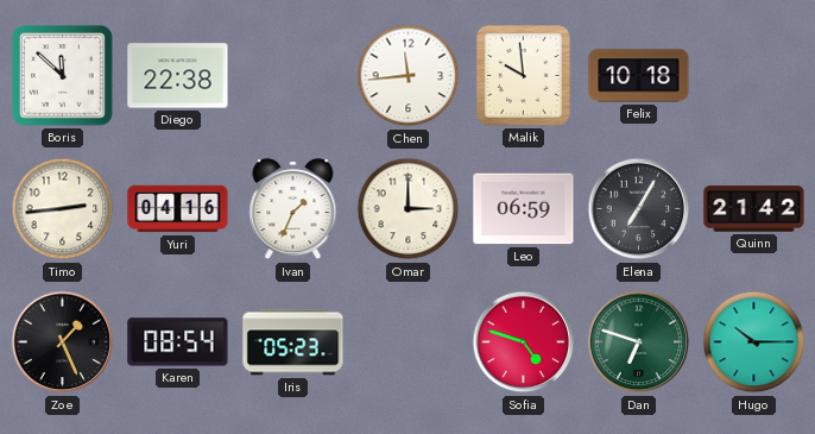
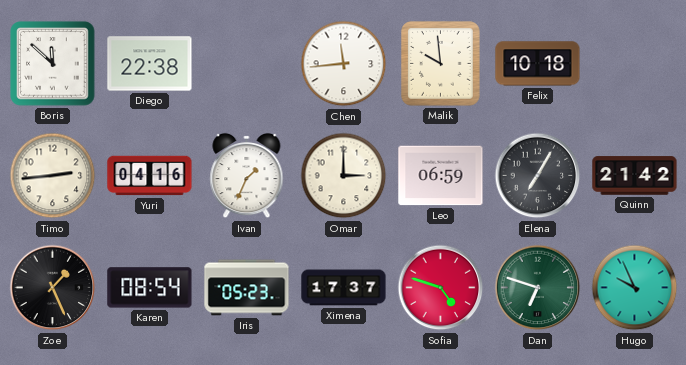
Ximena: none -> 17:37 (344, 288)
Hugo: 10:15 -> 9:56 (635, 288)
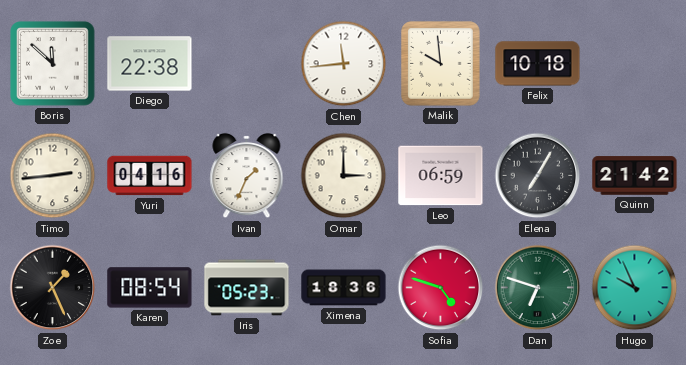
Ximena: 17:37 -> 18:36 (344, 288)
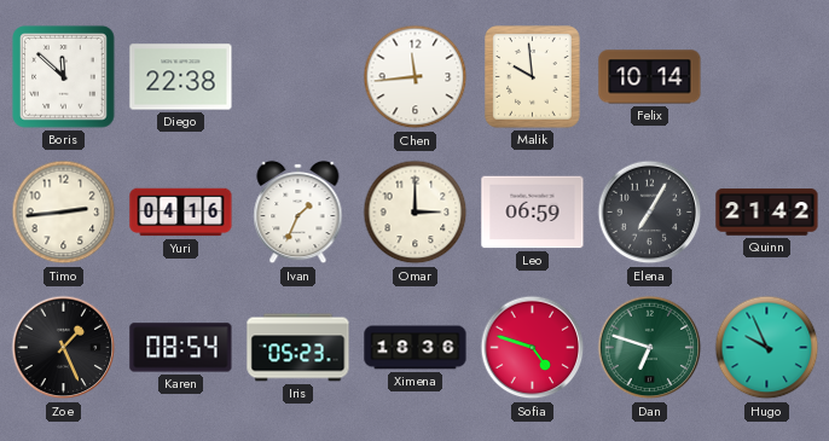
Felix: 10:18 -> 10:14 (650, 77)
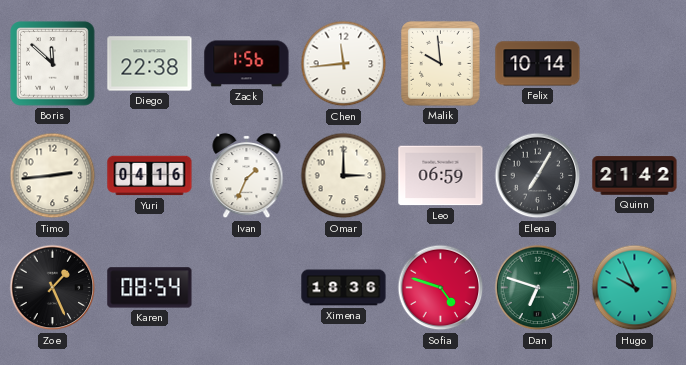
Zack: none -> 1:56 (247, 64)
Iris: 05:23 -> none (298, 348)
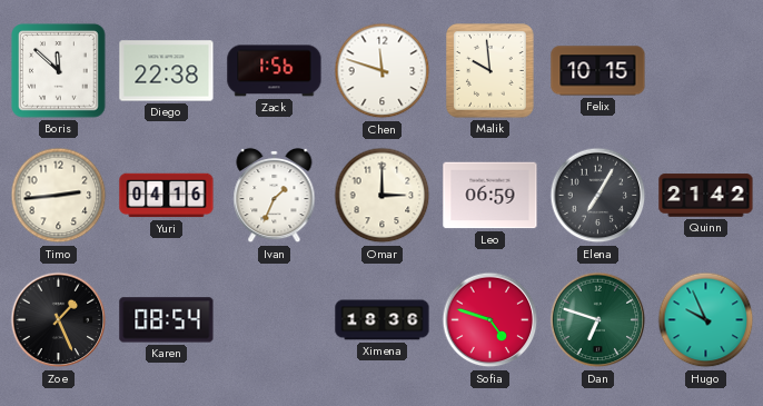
Chen: 11:44 -> 11:48 (383, 71)
Felix: 10:14 -> 10:15 (598, 71)
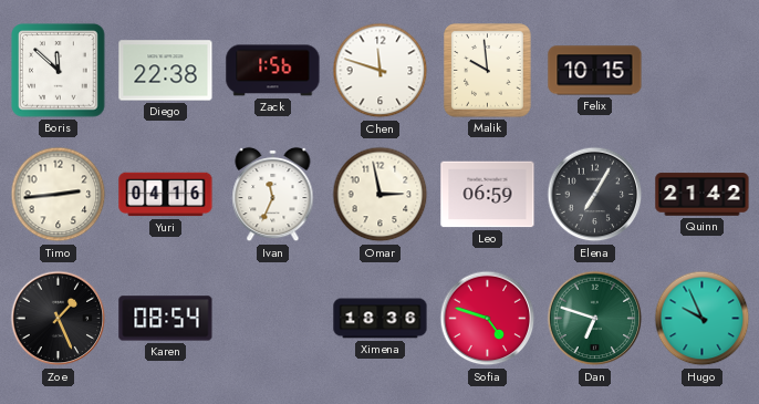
Ivan: 1:34 -> 11:34 (273, 195)
Omar: 3:00 -> 2:58 (381, 195)
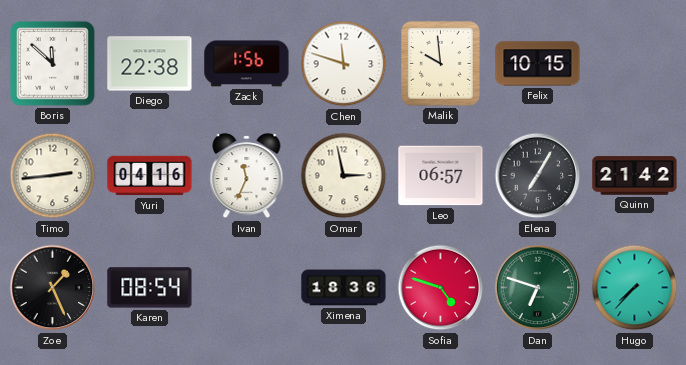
Leo: 06:59 -> 06:57 (441, 176)
Hugo: 9:56 -> 7:37 (635, 288)
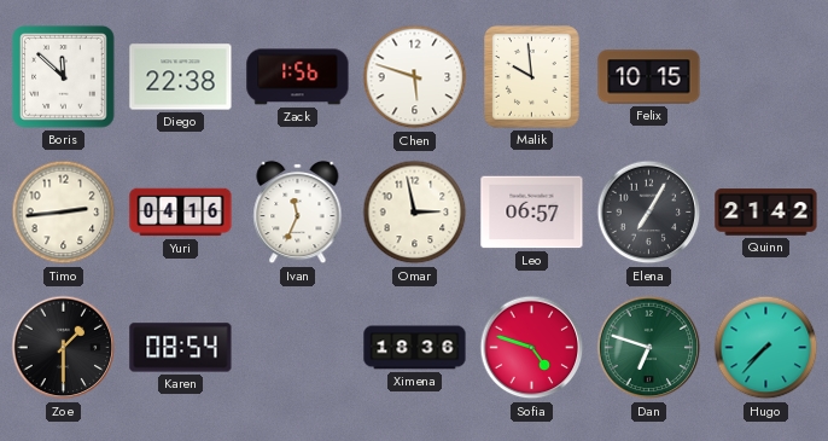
Chen: 11:48 -> 5:48 (415, 77)
Zoe: 1:26 -> 1:30 (64, 348)
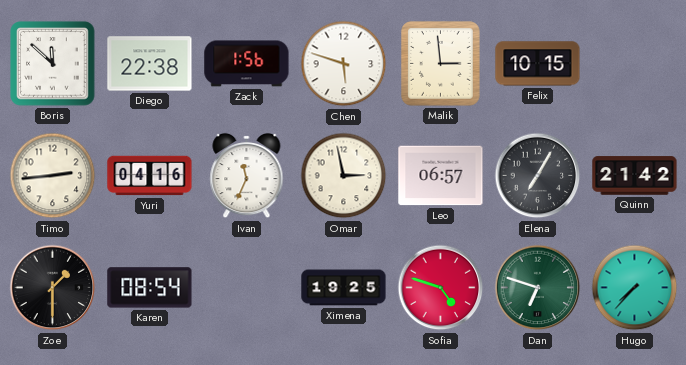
Malik: 9:59 -> 2:59 (441, 64)
Ximena: 18:36 -> 19:25 (344, 288)
